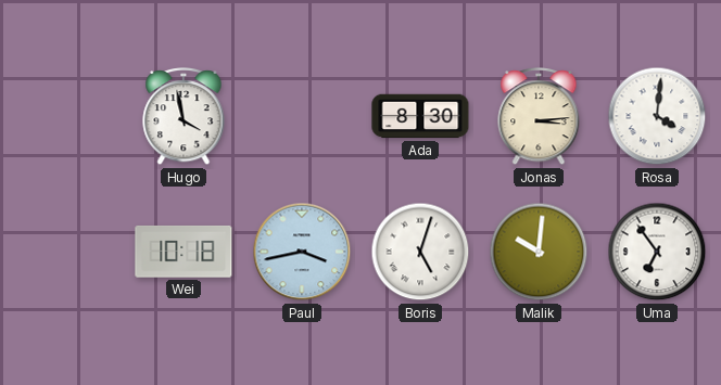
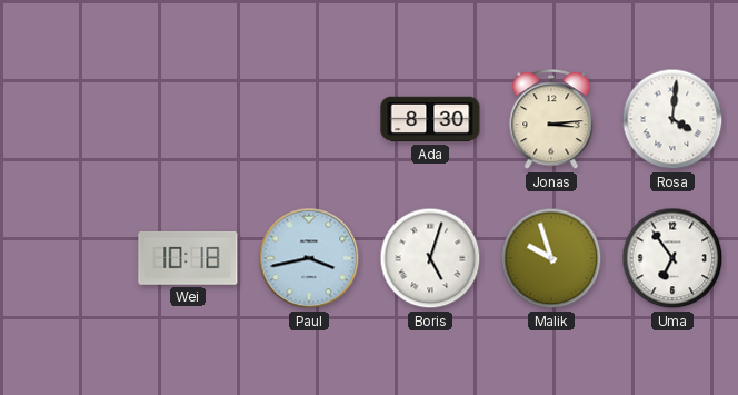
Hugo: 3:58 -> none (184, 117)
Malik: 10:01 -> 9:57 (551, 258)
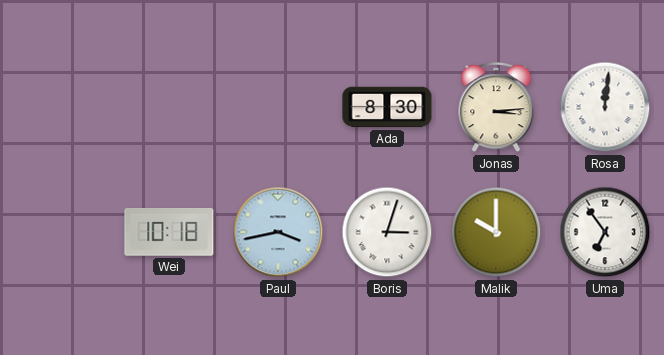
Rosa: 4:01 -> 12:01 (605, 107)
Boris: 5:03 -> 3:03 (387, 232)
Malik: 9:57 -> 10:00 (496, 232)
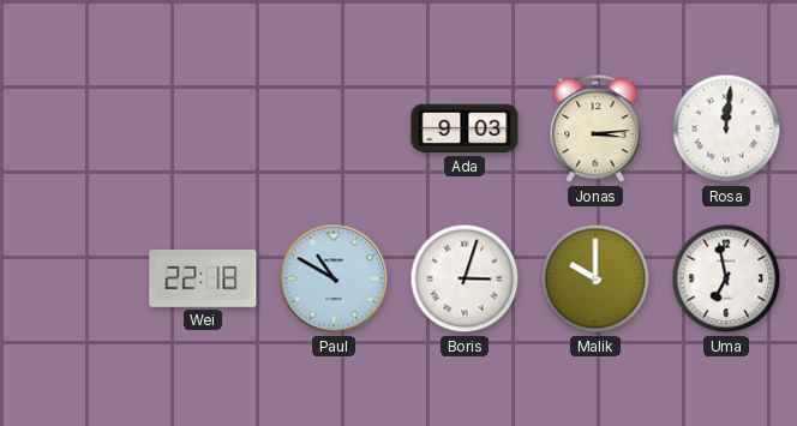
Ada: 8:30 -> 9:03 (465, 128)
Wei: 10:18 -> 22:18 (203, 278)
Paul: 3:43 -> 10:50 (334, 278)
Uma: 6:54 -> 6:58 (726, 278)
